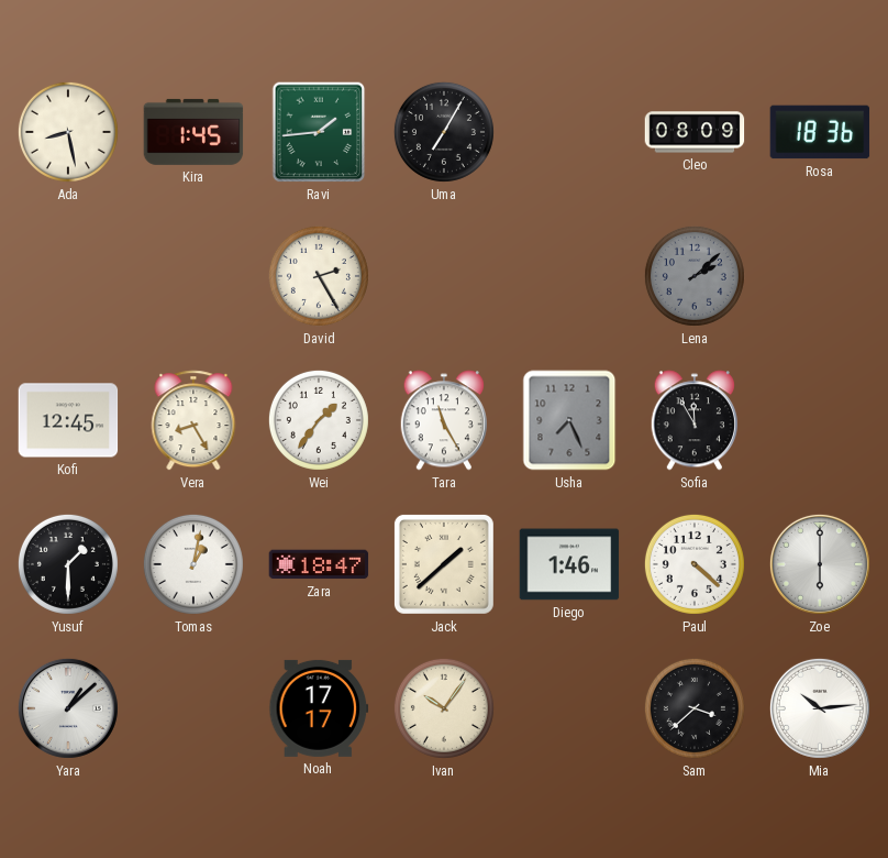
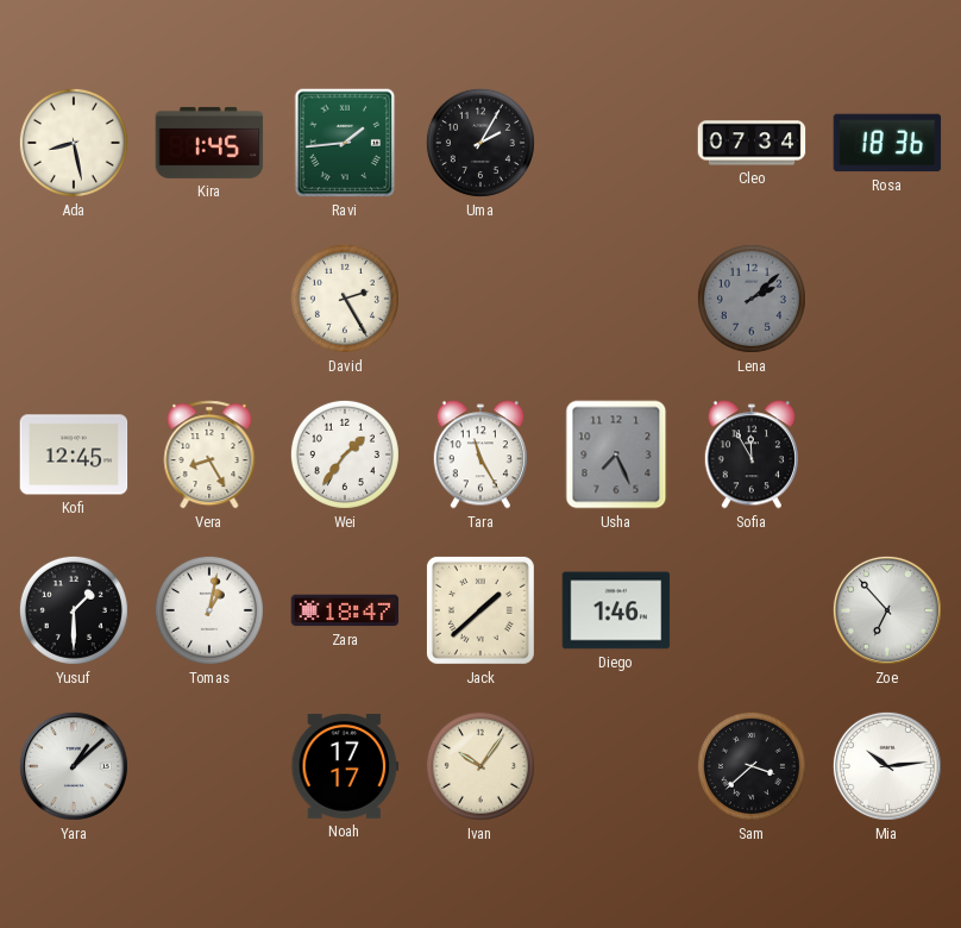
Uma: 7:05 -> 2:05 (480, 143)
Cleo: 08:09 -> 07:34 (752, 143)
Paul: 4:22 -> none (695, 564)
Zoe: 6:00 -> 6:53 (887, 610)
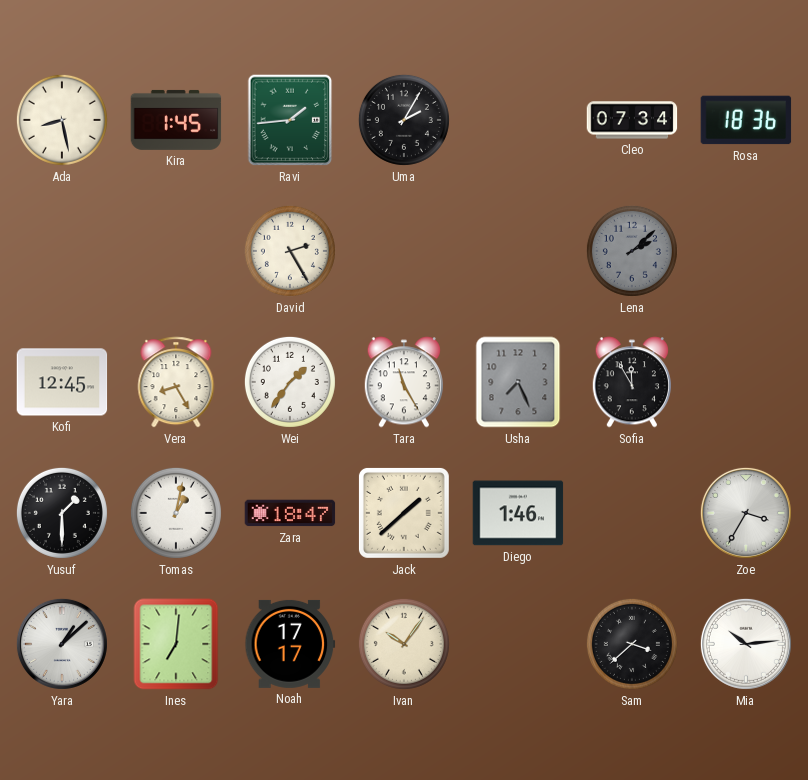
Zoe: 6:53 -> 3:35 (746, 513)
Ines: none -> 7:01 (176, 644)
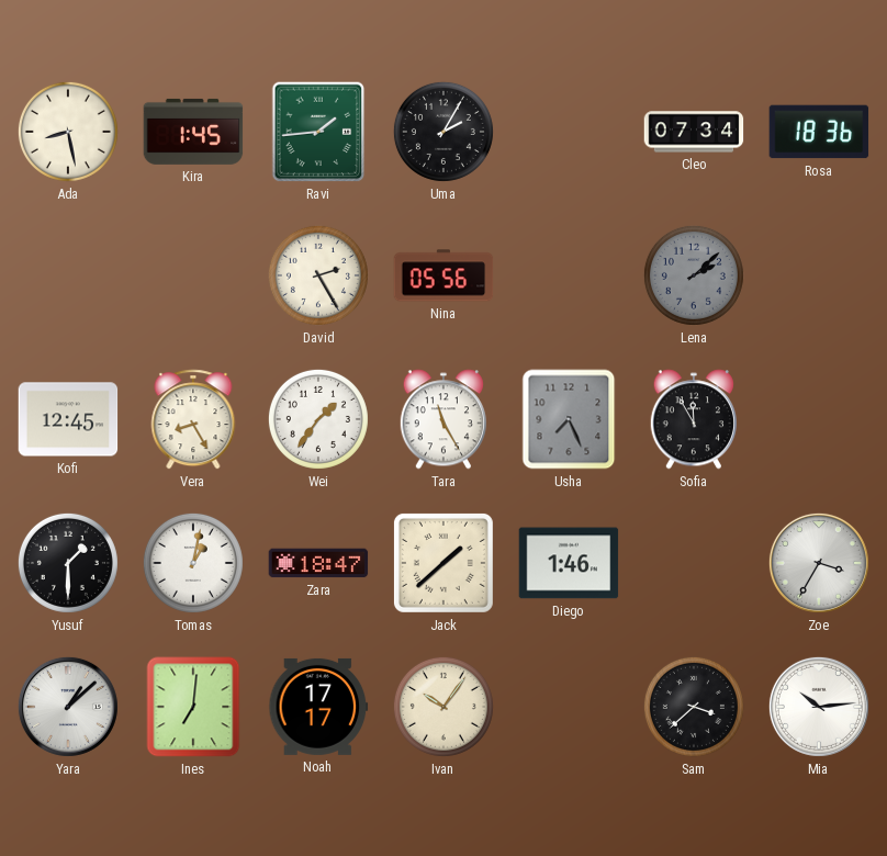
Nina: none -> 05:56 (443, 275)
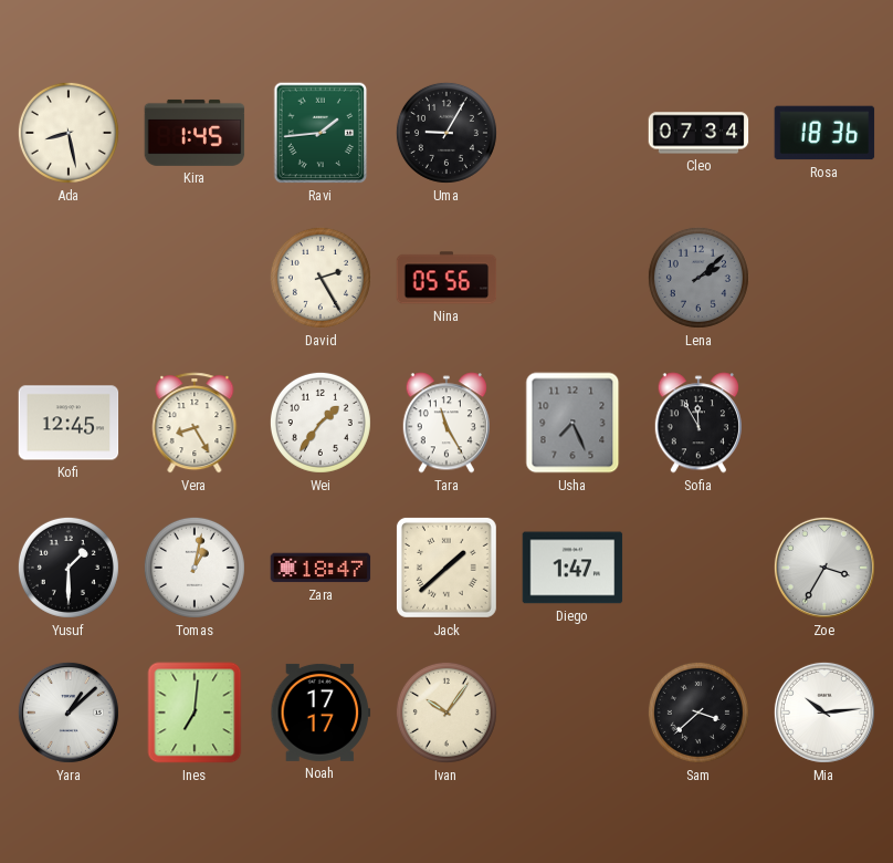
Uma: 2:05 -> 9:05 (446, 133)
Diego: 1:46 -> 1:47 (572, 568)
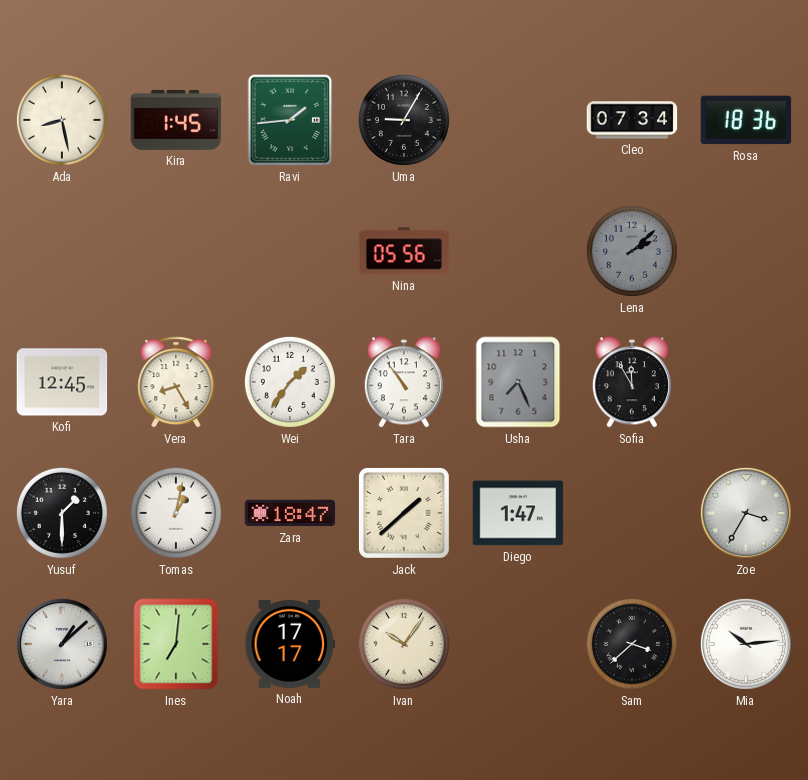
David: 2:25 -> none (321, 278)
Tara: 11:25 -> 10:54 (403, 382)
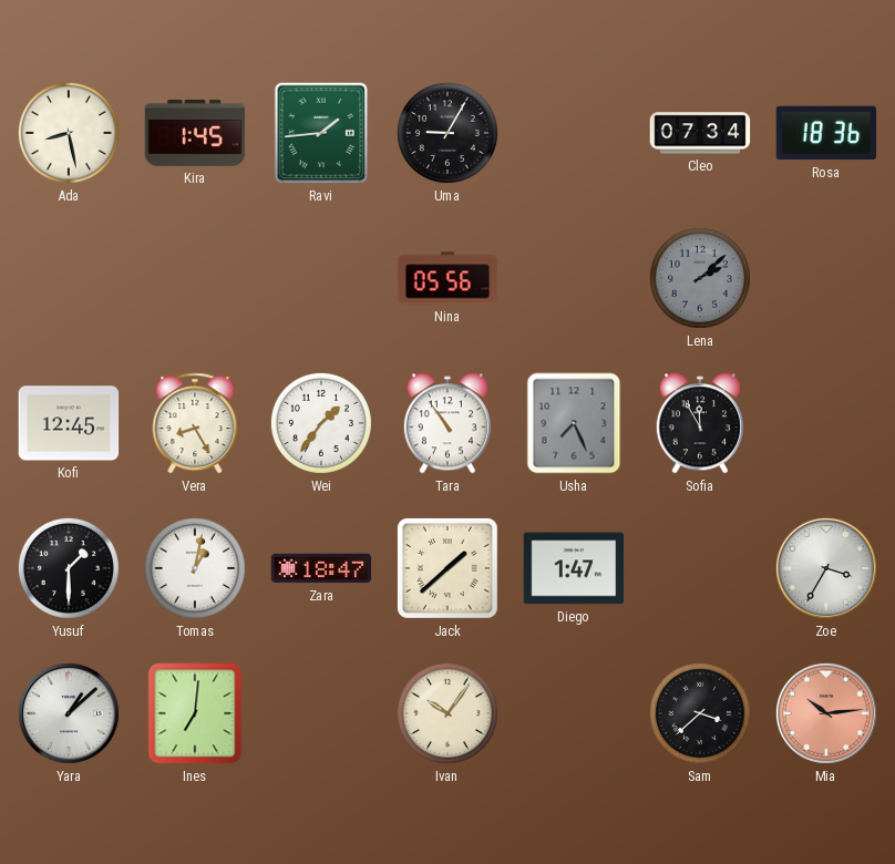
Noah: 17:17 -> none (290, 644)
Mia dial: white -> salmon (826, 713)
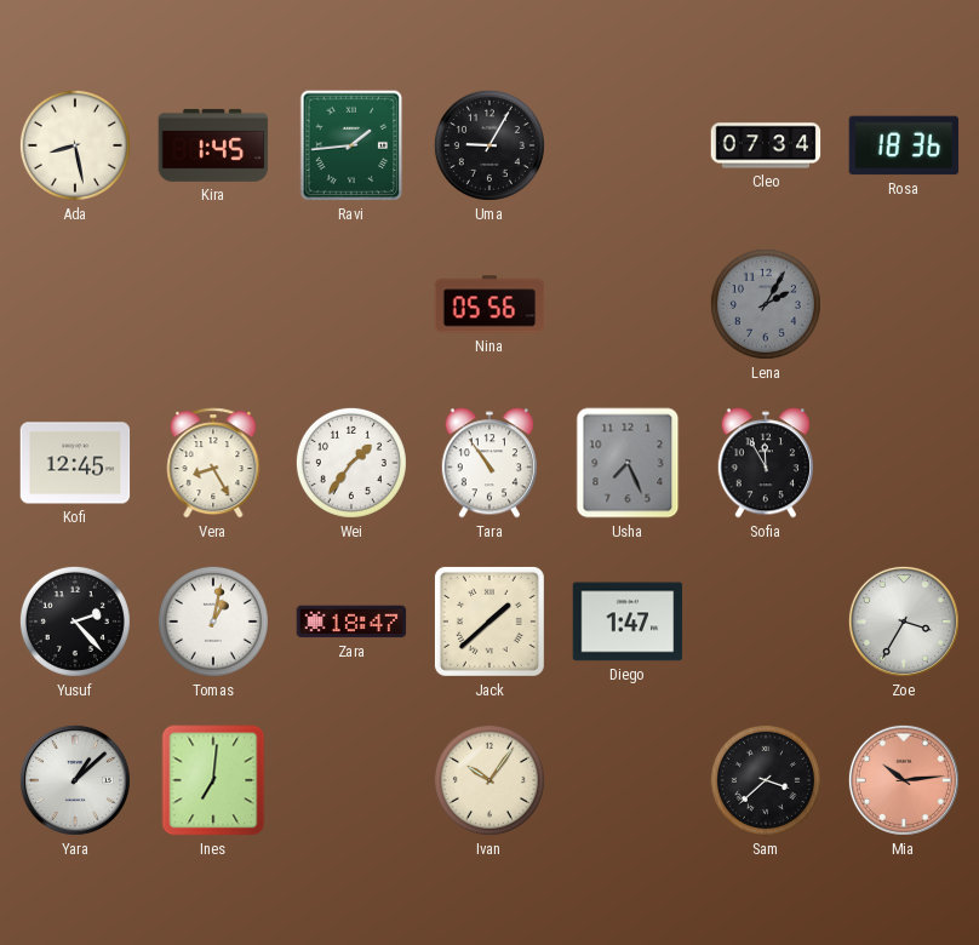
Lena: 2:08 -> 2:05 (766, 304)
Yusuf: 1:30 -> 2:23 (75, 622)
